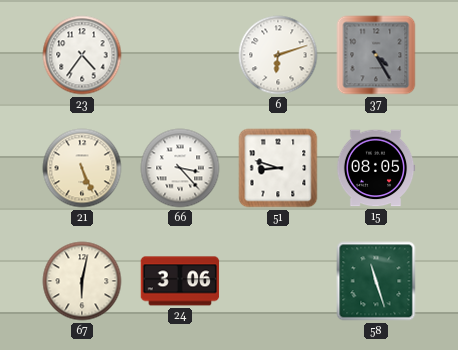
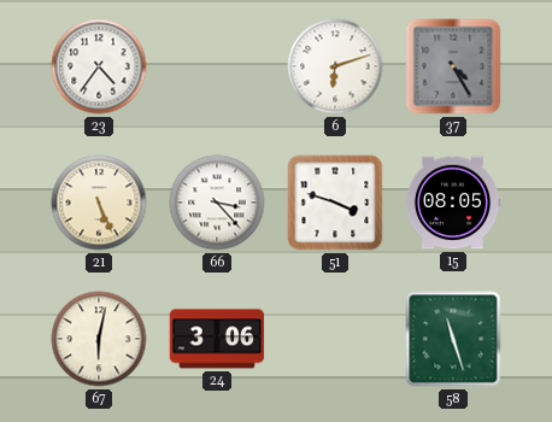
51: 8:48 -> 3:48 (335, 203)
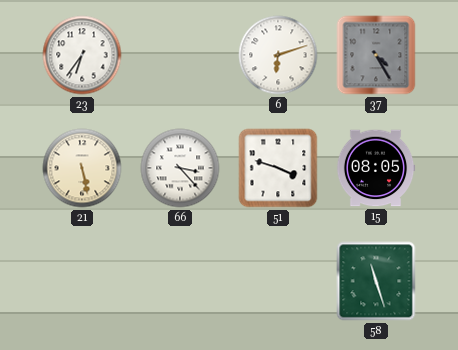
23: 4:36 -> 6:36 (82, 55)
21: 5:26 -> 5:28 (82, 168)
67: 6:02 -> none (99, 339)
24: 3:06 -> none (217, 339)
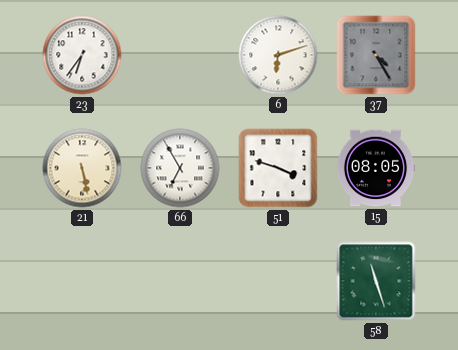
66: 3:23 -> 6:55 (180, 168)
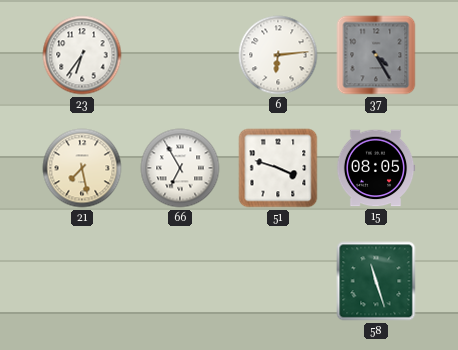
6: 6:12 -> 6:14 (278, 55)
21: 5:28 -> 7:28 (82, 168)
